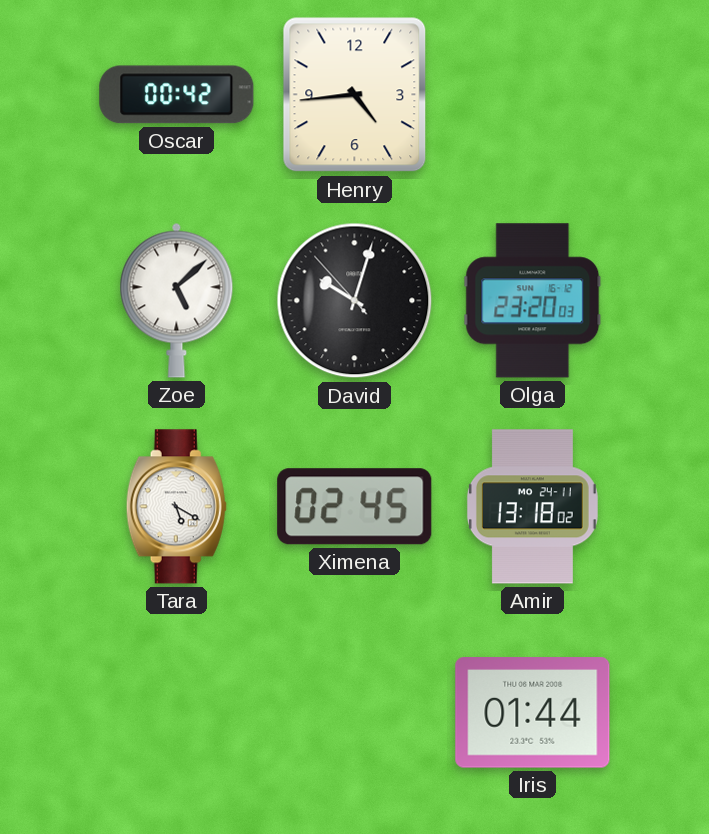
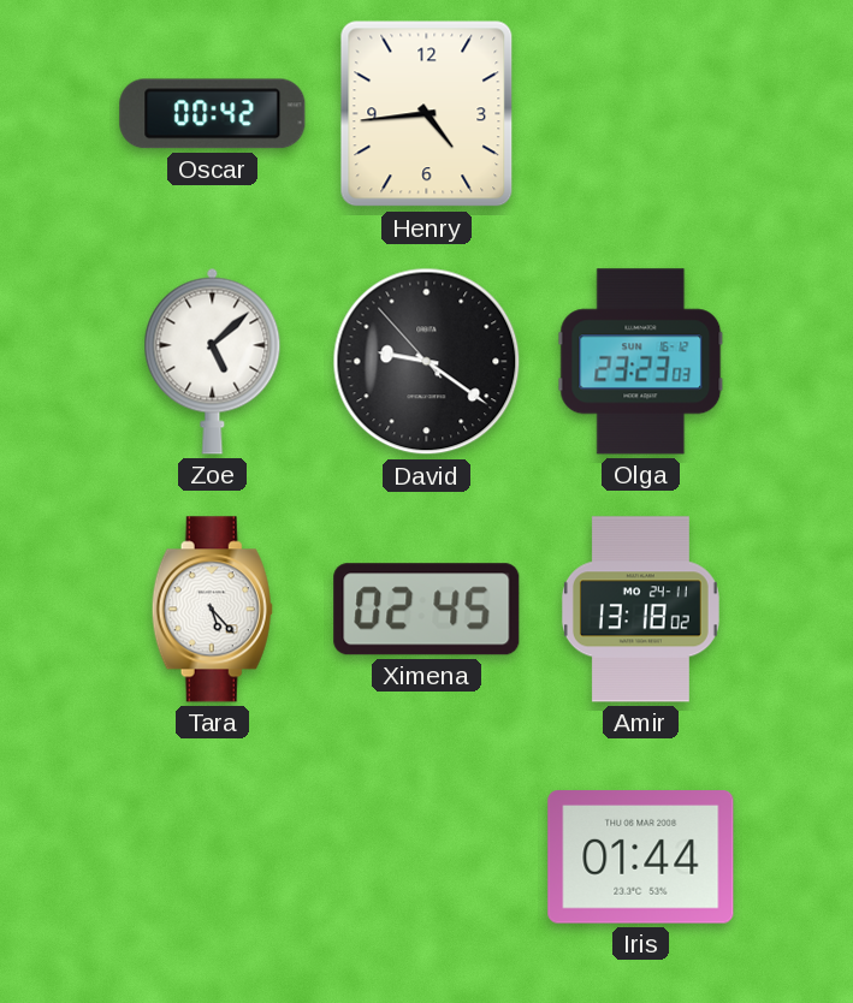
David: 10:02 -> 9:20 (427, 362)
Olga: 23:20 -> 23:23 (641, 362)
Tara: 5:20 -> 5:23 (212, 610)
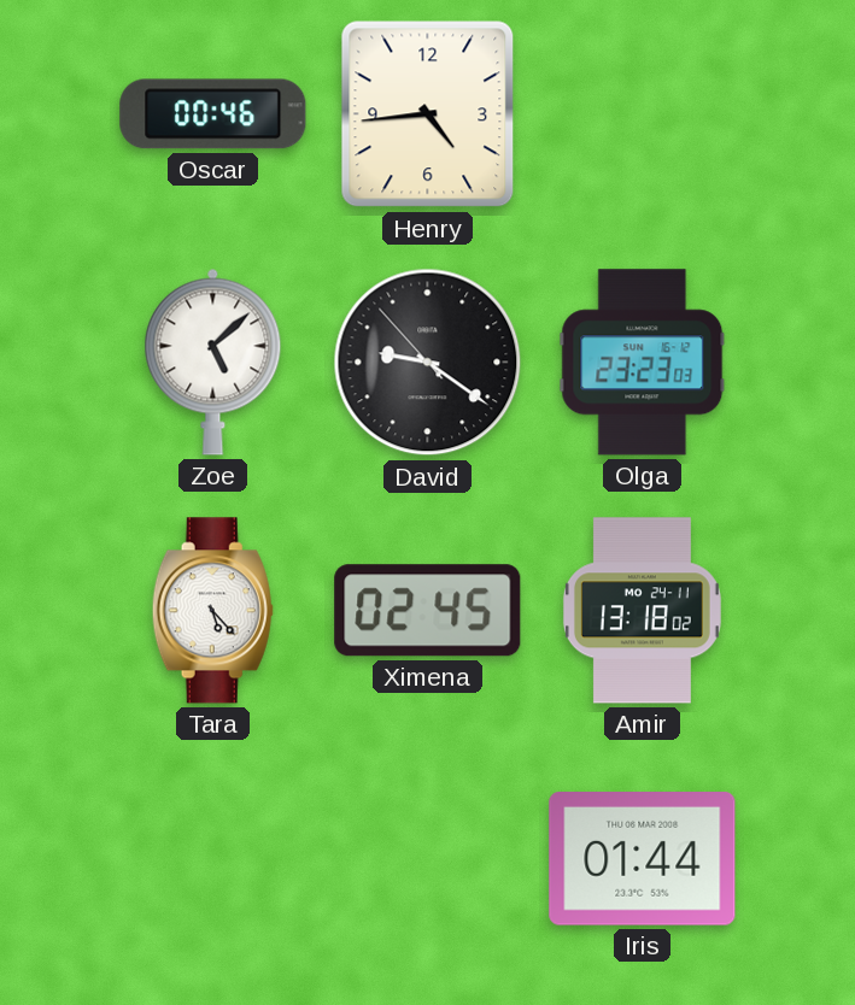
Oscar: 00:42 -> 00:46 (213, 114)
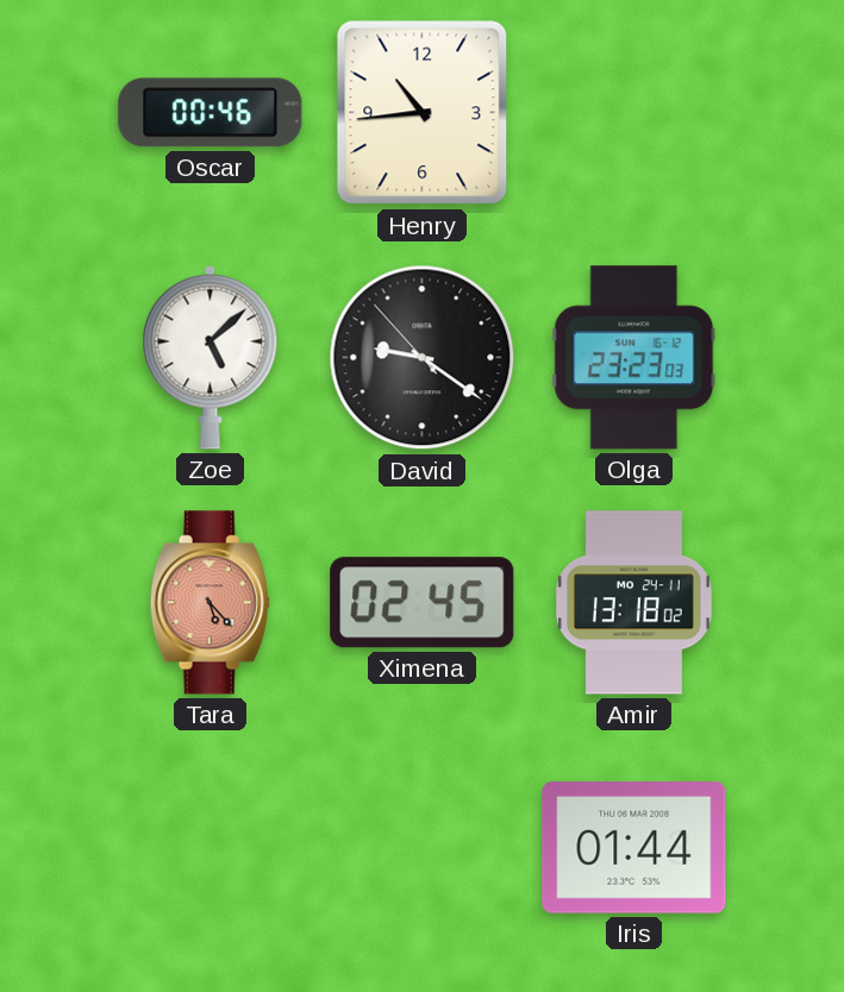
Henry: 4:44 -> 10:44 (423, 113)
Tara dial: white -> salmon (210, 603)
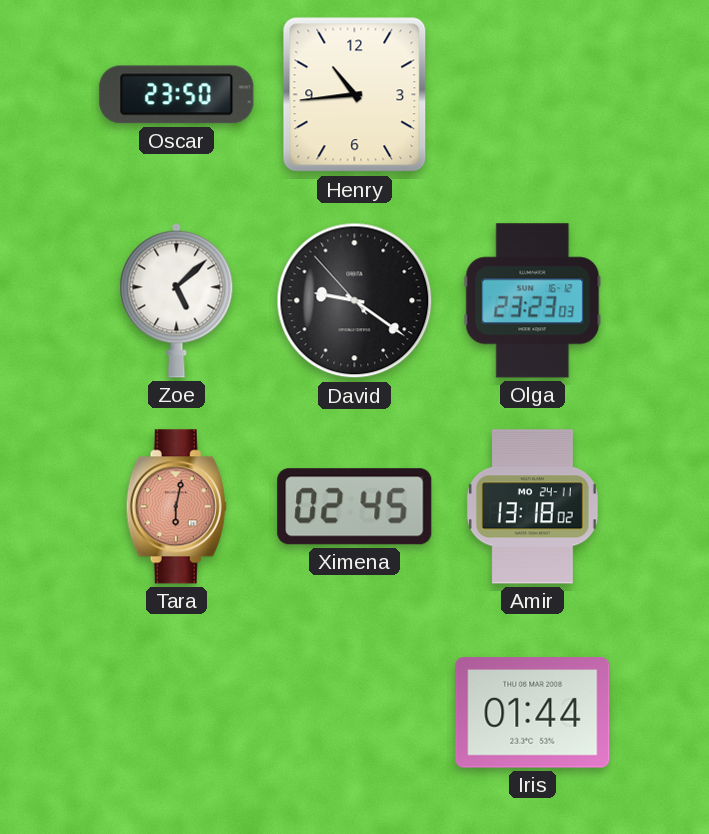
Oscar: 00:46 -> 23:50 (177, 95)
Tara: 5:23 -> 6:02 (176, 507)
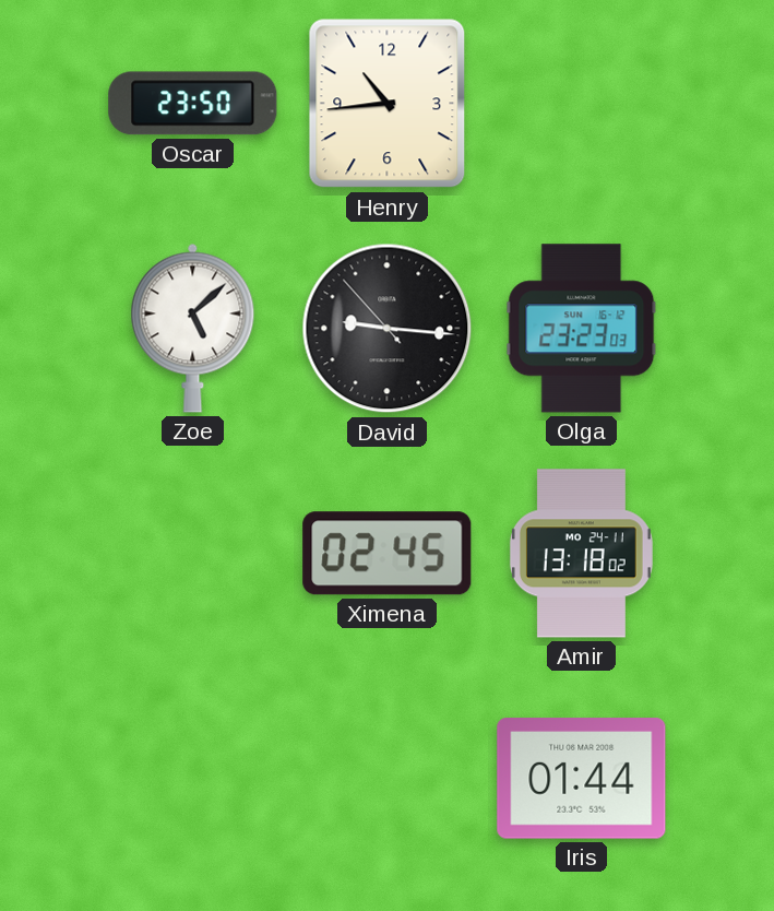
David: 9:20 -> 9:15 (388, 329)
Tara: 6:02 -> none (176, 507)
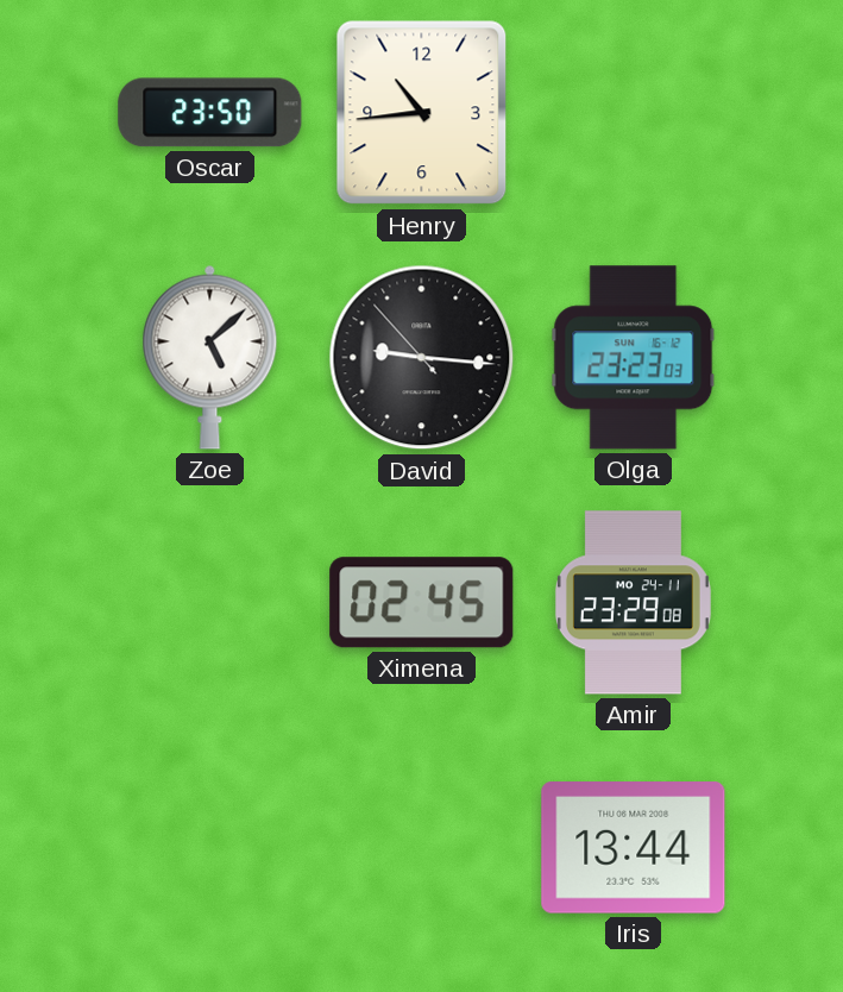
Amir: 13:18 -> 23:29 (633, 603)
Iris: 01:44 -> 13:44 (634, 848)
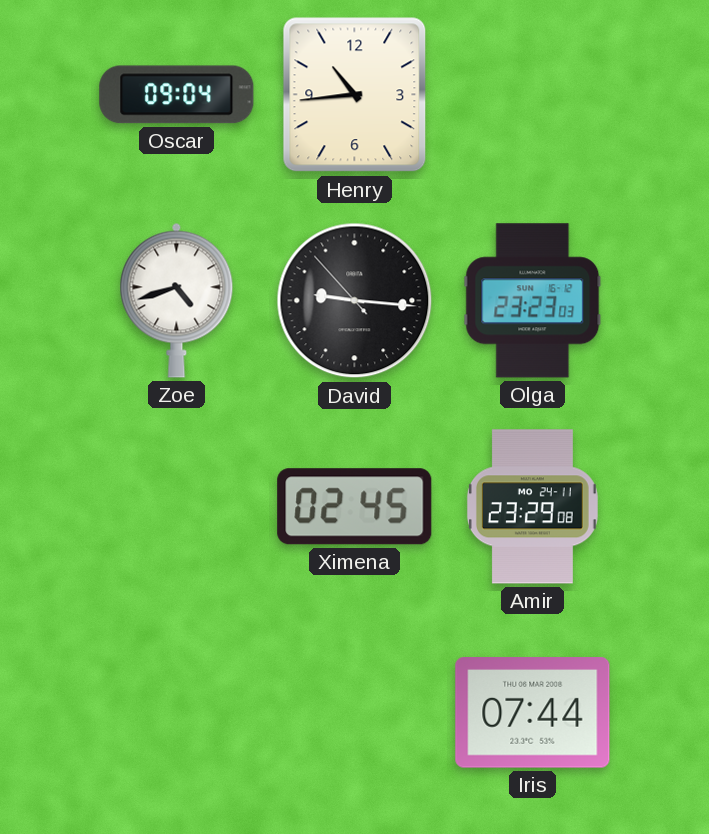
Oscar: 23:50 -> 09:04 (177, 95)
Zoe: 5:08 -> 4:42 (177, 300)
Iris: 13:44 -> 07:44 (533, 713)
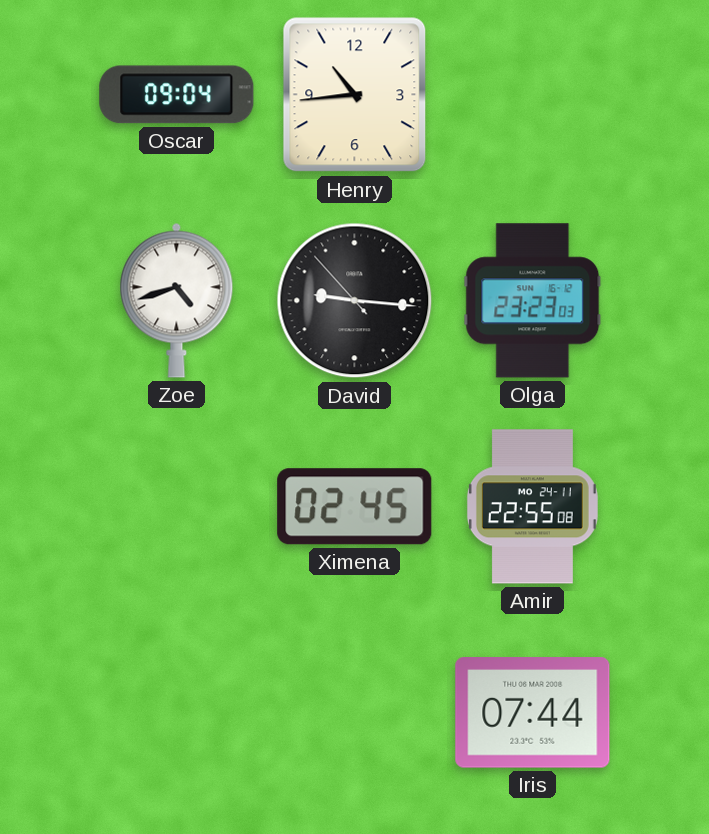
Amir: 23:29 -> 22:55 (532, 507)
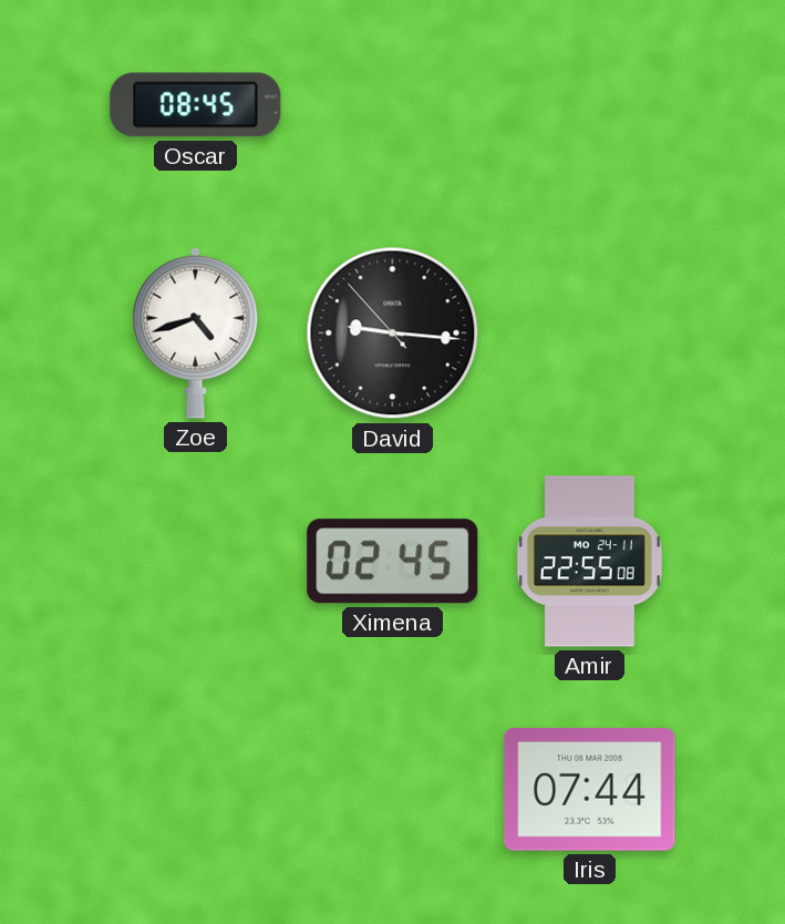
Oscar: 09:04 -> 08:45 (196, 105)
Henry: 10:44 -> none (355, 95)
Olga: 23:23 -> none (533, 301)
